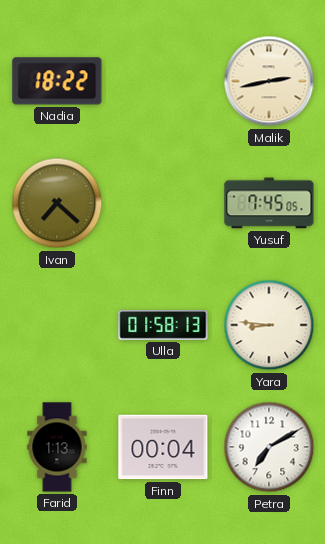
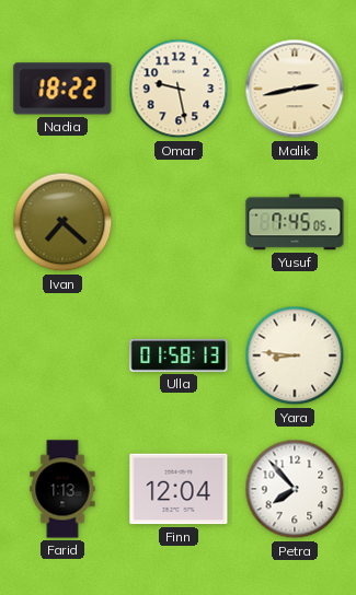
Omar: none -> 9:28 (179, 89)
Finn: 00:04 -> 12:04 (179, 489)
Petra: 7:10 -> 7:53 (295, 489)
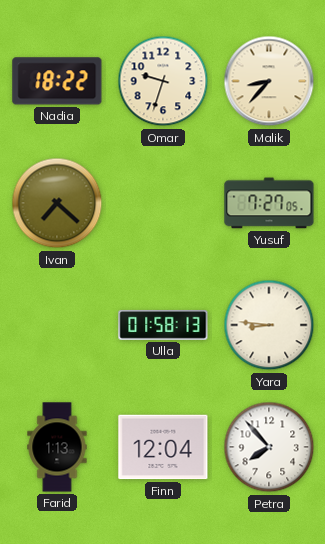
Omar: 9:28 -> 9:33 (163, 81)
Malik: 2:43 -> 8:37 (269, 81)
Yusuf: 7:45 -> 7:27 (269, 203)
